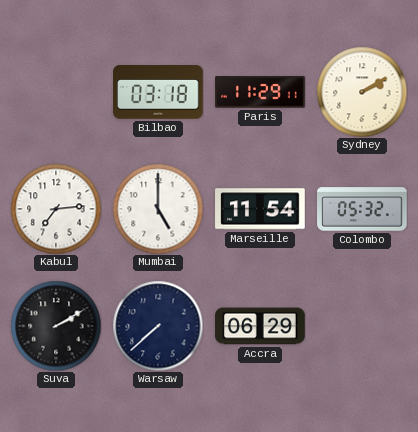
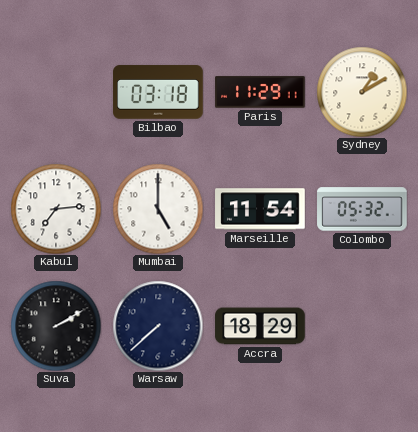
Sydney: 2:10 -> 1:10 (362, 92)
Accra: 06:29 -> 18:29 (260, 326)
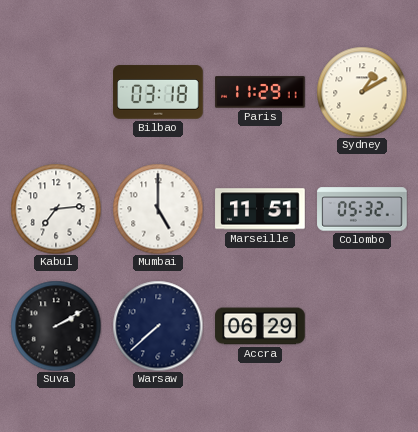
Marseille: 11:54 -> 11:51 (260, 209)
Accra: 18:29 -> 06:29 (260, 326)
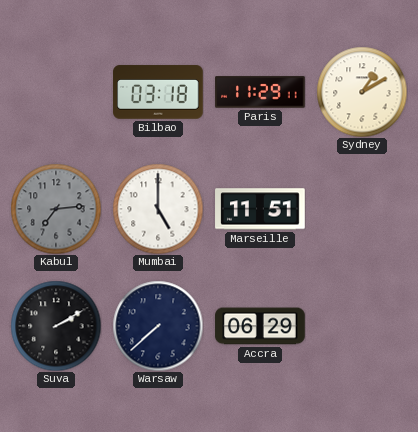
Kabul dial: white -> grey (56, 209)
Colombo: 05:32 -> none (362, 209)
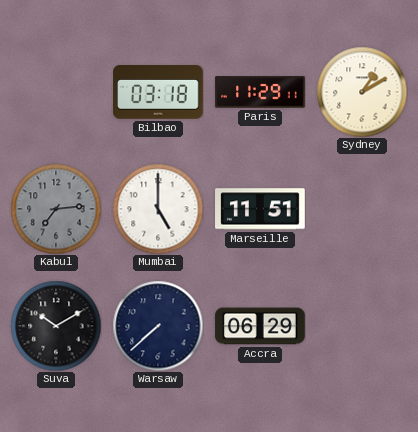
Suva: 2:10 -> 10:10 (56, 326)
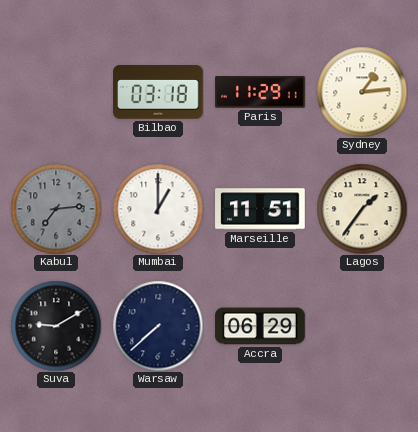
Sydney: 1:10 -> 1:14 (362, 92)
Mumbai: 5:00 -> 1:00 (158, 209)
Lagos: none -> 1:36 (362, 209)
Suva: 10:10 -> 9:10 (56, 326)
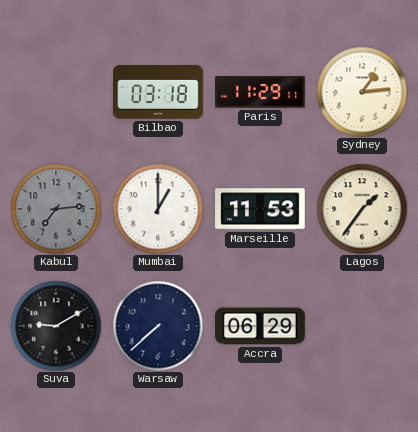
Marseille: 11:51 -> 11:53 (260, 209)
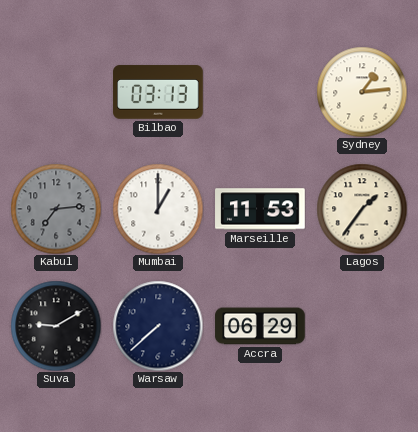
Bilbao: 03:18 -> 03:13 (158, 92)
Paris: 11:29 -> none (260, 92)
